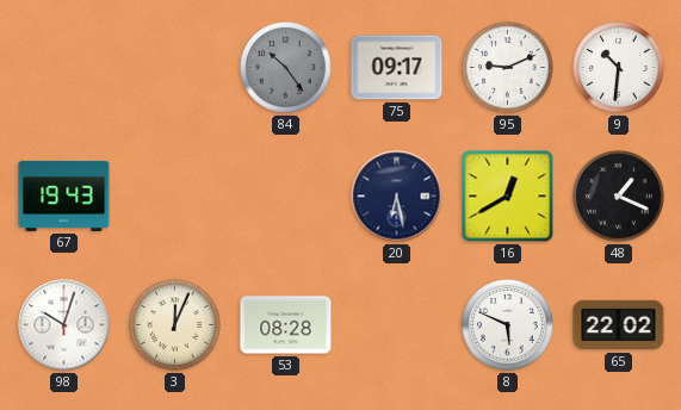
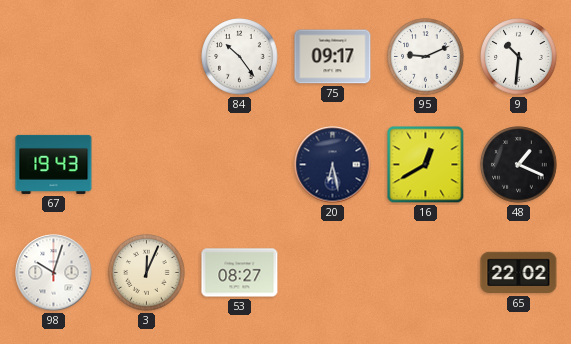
84 dial: grey -> white (240, 57)
53: 08:28 -> 08:27 (240, 273)
8: 5:49 -> none (508, 325)
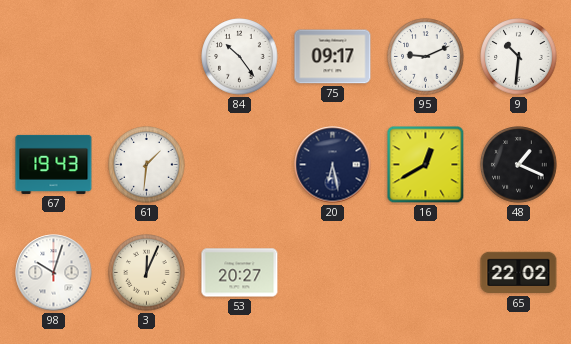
61: none -> 1:31 (147, 165)
53: 08:27 -> 20:27 (240, 273)
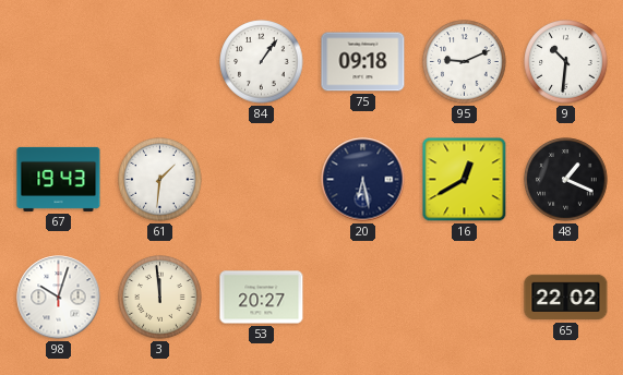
84: 10:24 -> 1:06 (262, 62)
75: 09:17 -> 09:18 (363, 62)
3: 12:04 -> 11:59 (160, 298)
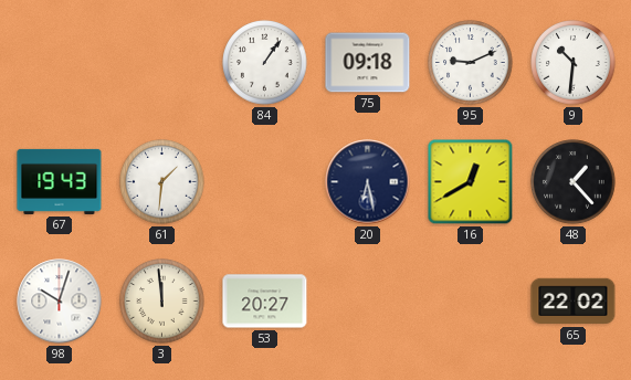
48: 1:19 -> 1:23 (574, 182)
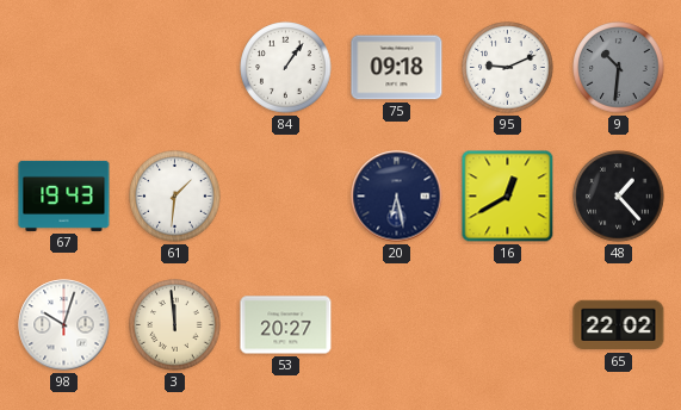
9 dial: white -> grey (619, 68)
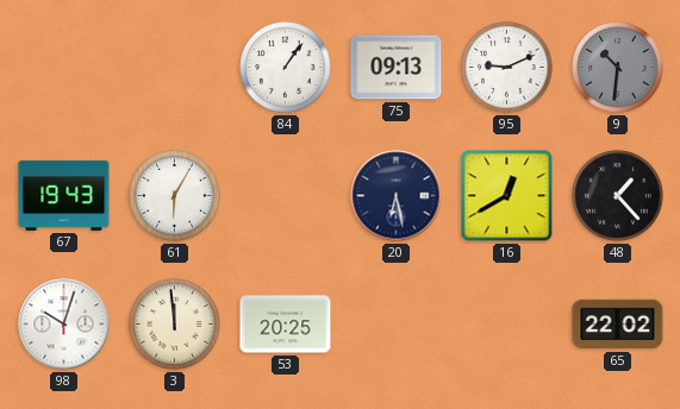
75: 09:18 -> 09:13 (397, 68)
61: 1:31 -> 6:05 (175, 196)
53: 20:27 -> 20:25 (286, 325)
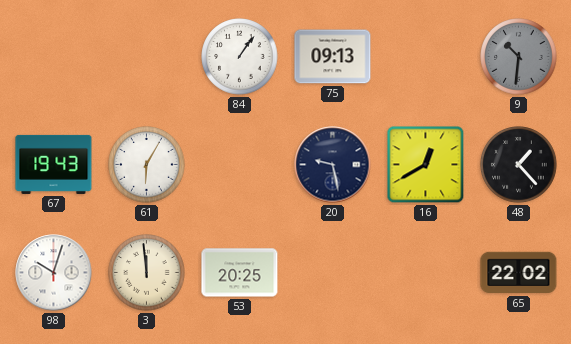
95: 9:11 -> none (507, 68)
20: 6:28 -> 9:28 (333, 165)
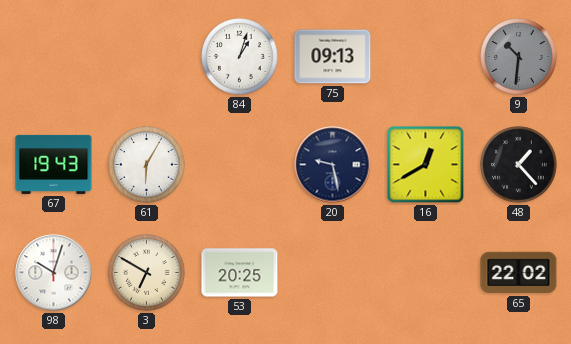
84: 1:06 -> 1:03 (240, 57)
3: 11:59 -> 6:50 (147, 273)
